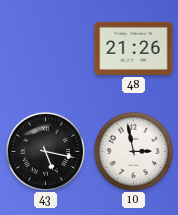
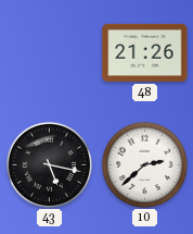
10: 2:58 -> 2:38 (144, 164)
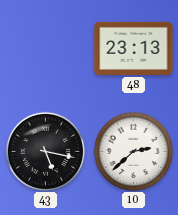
48: 21:26 -> 23:13 (134, 48)
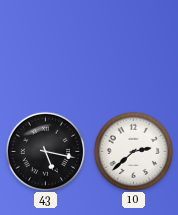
48: 23:13 -> none (134, 48)
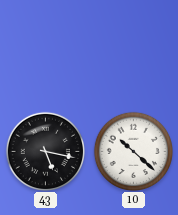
10: 2:38 -> 10:22 (133, 151)
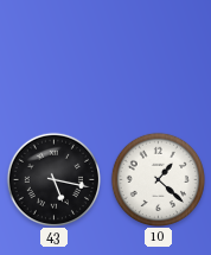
10: 10:22 -> 1:22 (158, 179)
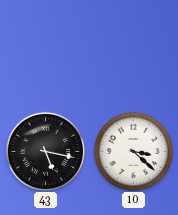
10: 1:22 -> 3:22 (133, 151)
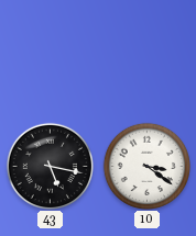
10: 3:22 -> 3:21 (146, 166)
